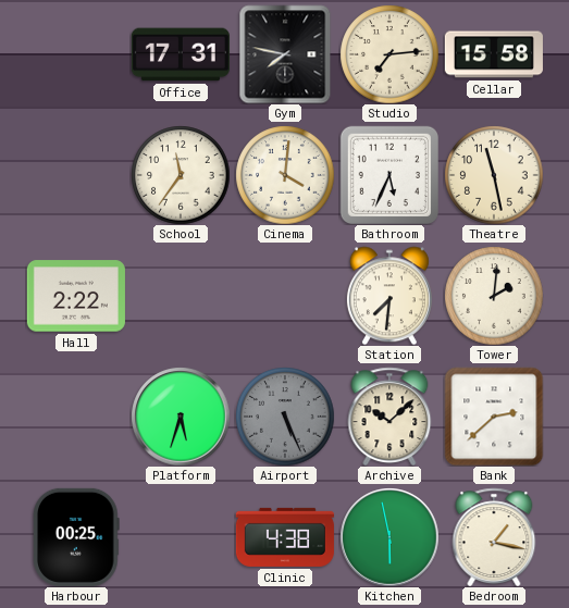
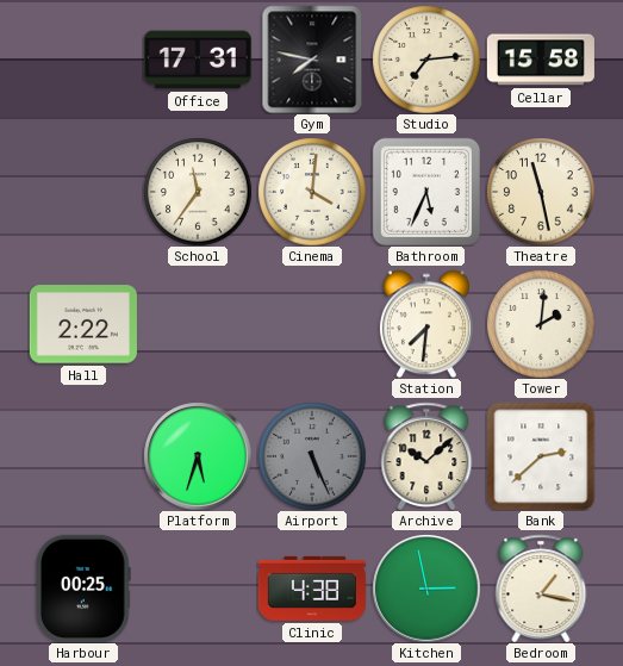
Kitchen: 5:58 -> 2:58 (426, 589)
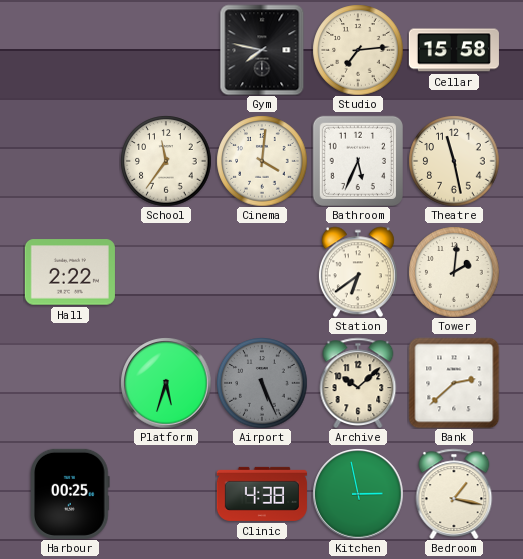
Office: 17:31 -> none (198, 60)
Station: 7:31 -> 6:39 (358, 272)
